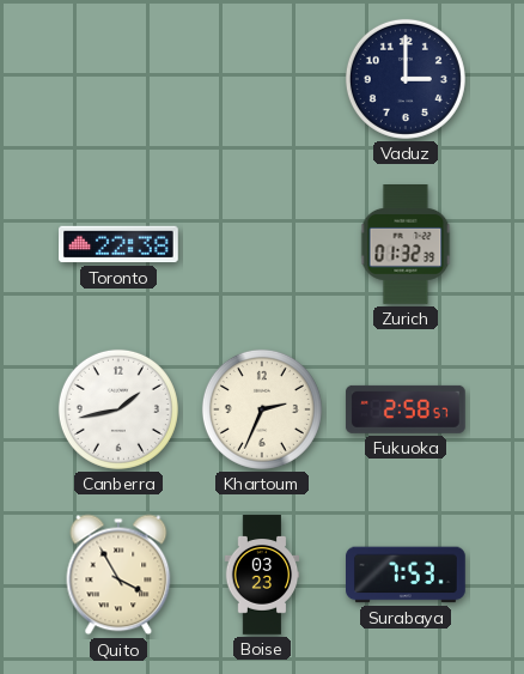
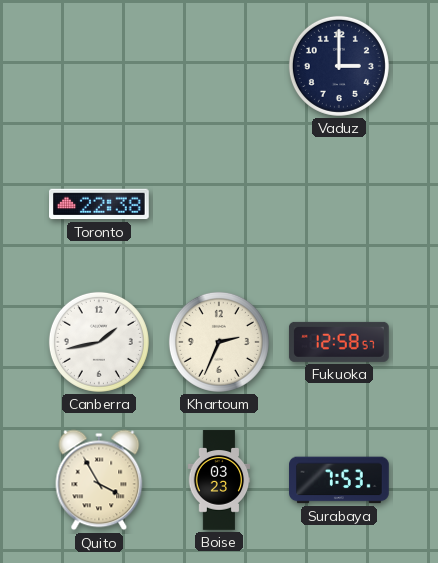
Zurich: 01:32 -> none (406, 245)
Fukuoka: 2:58 -> 12:58 (339, 342)
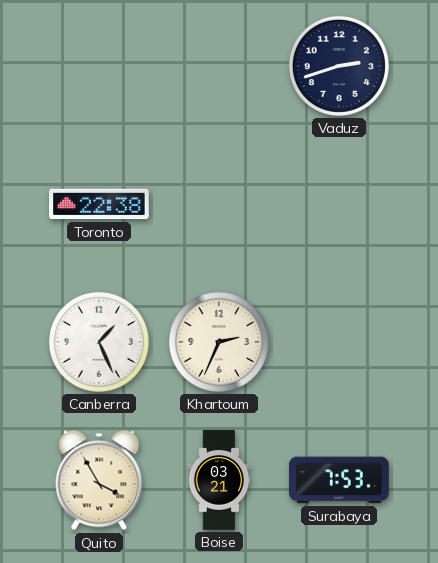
Vaduz: 3:00 -> 2:42 (339, 66)
Canberra: 1:43 -> 1:26 (99, 342)
Fukuoka: 12:58 -> none (339, 342)
Boise: 03:23 -> 03:21 (219, 480)
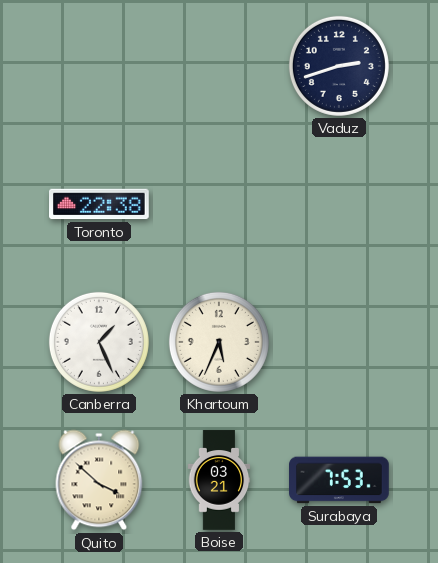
Khartoum: 2:34 -> 5:34 (219, 342)
Quito: 3:55 -> 3:52 (99, 480)
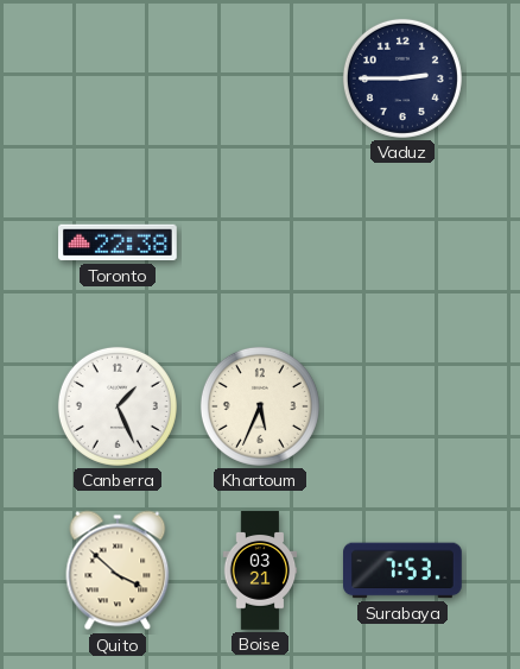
Vaduz: 2:42 -> 2:45 (402, 78)
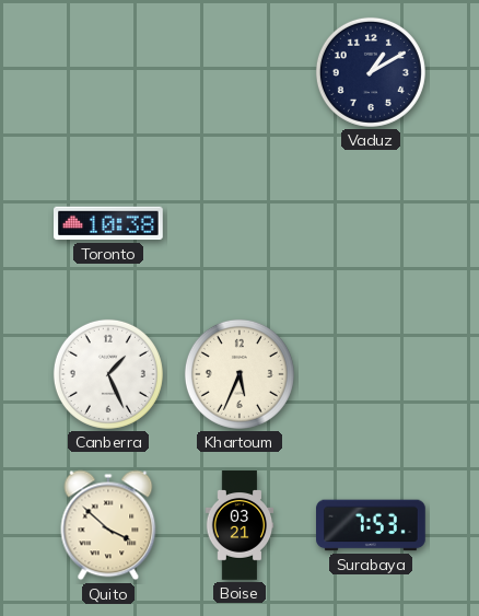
Vaduz: 2:45 -> 1:10 (371, 72)
Toronto: 22:38 -> 10:38 (109, 223)
